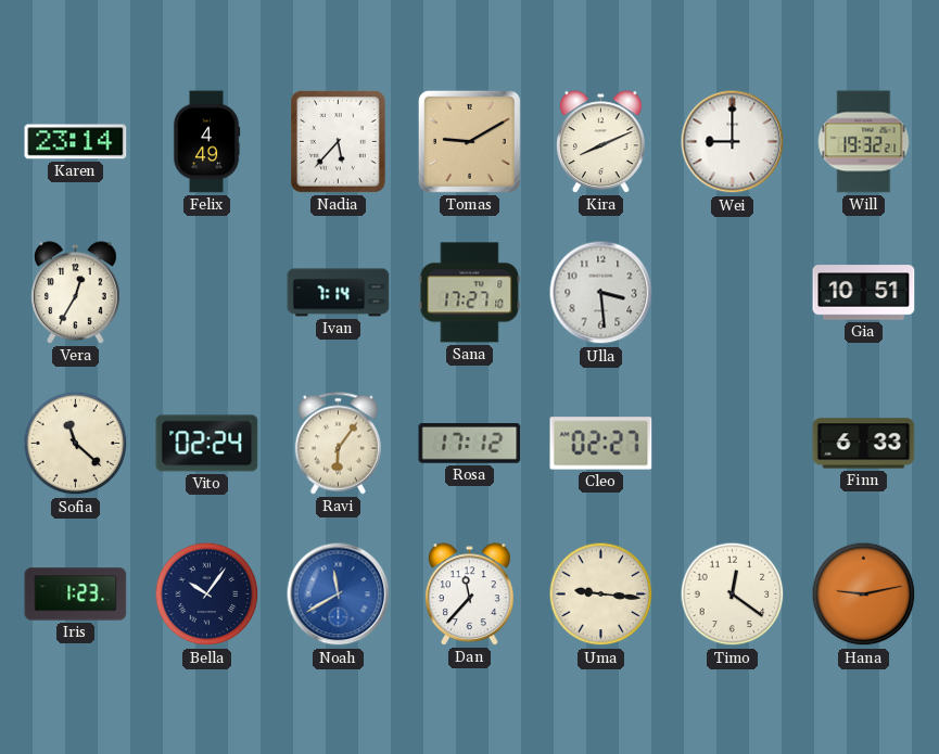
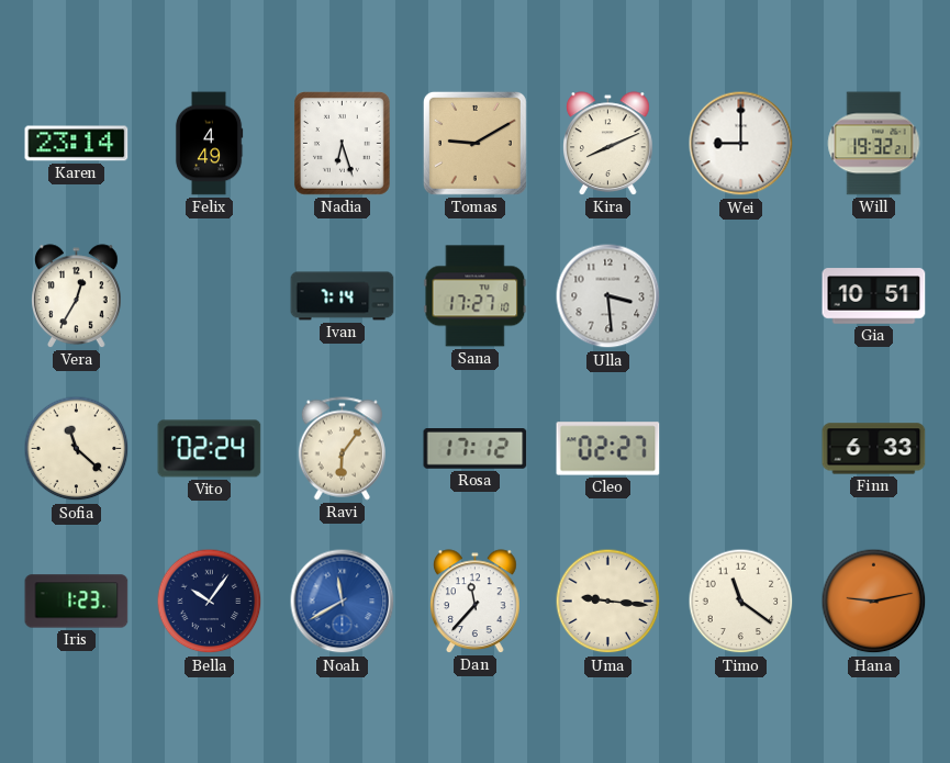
Nadia: 5:37 -> 6:27 (343, 144)
Timo: 12:21 -> 11:21 (741, 602)
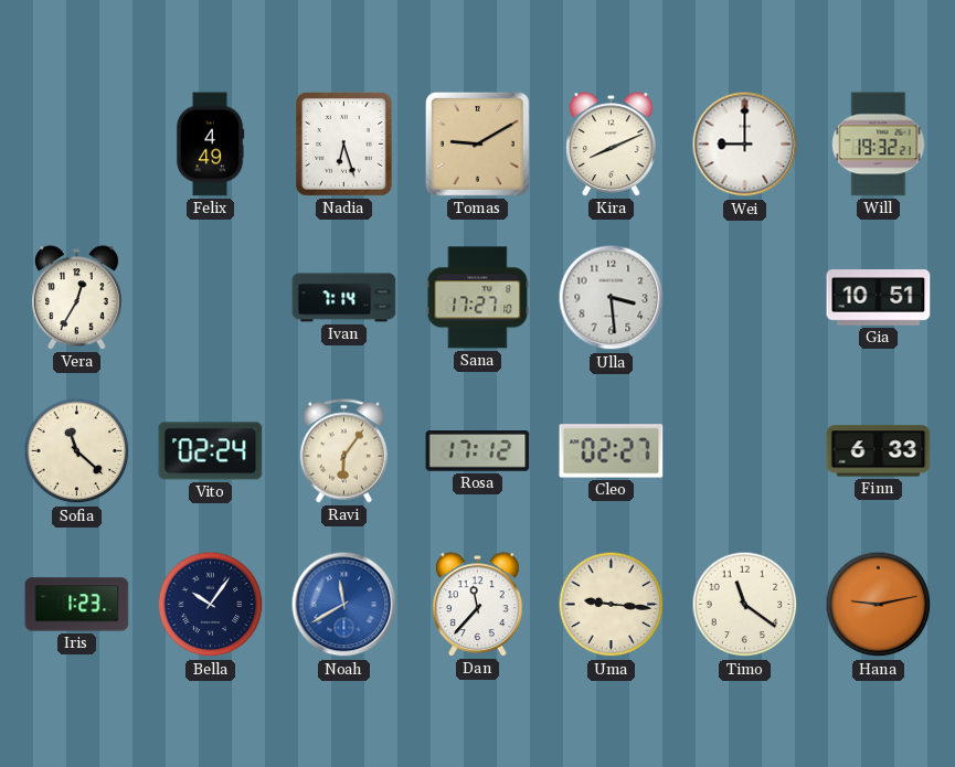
Karen: 23:14 -> none (77, 144)
